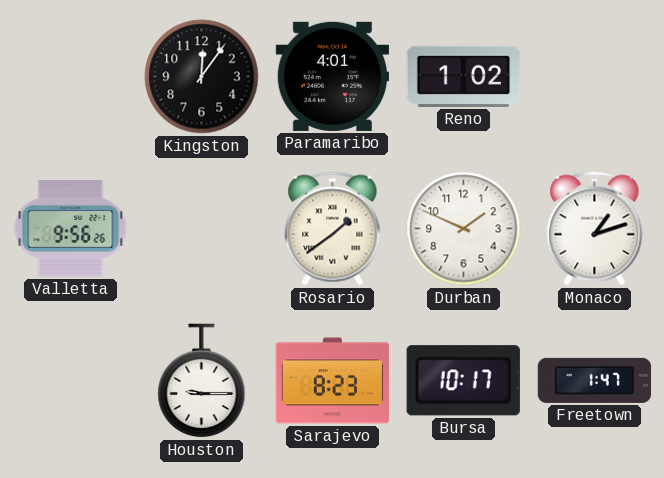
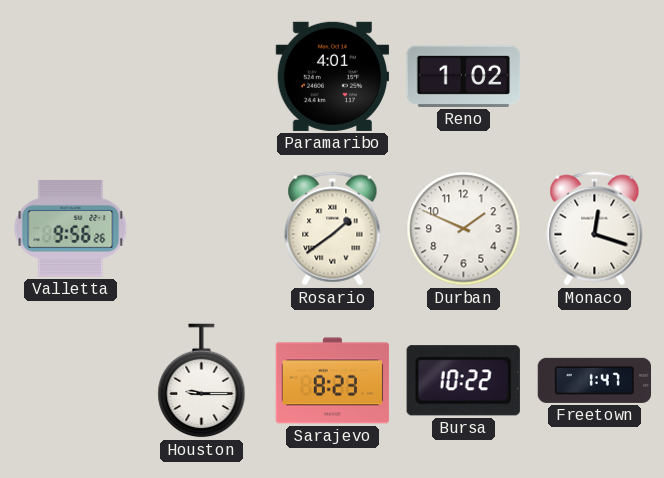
Kingston: 12:06 -> none (202, 77)
Monaco: 1:12 -> 12:18 (595, 229)
Bursa: 10:17 -> 10:22 (463, 381)
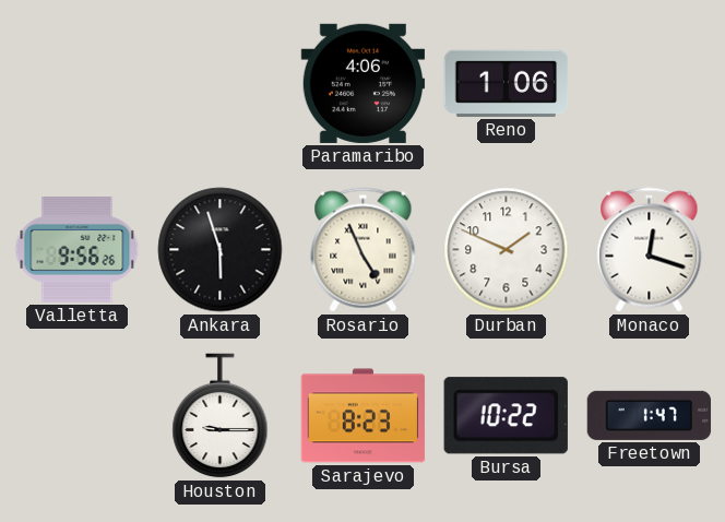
Paramaribo: 4:01 -> 4:06 (364, 83)
Reno: 1:02 -> 1:06 (507, 83)
Ankara: none -> 5:57 (221, 250)
Rosario: 1:39 -> 4:56 (364, 250)
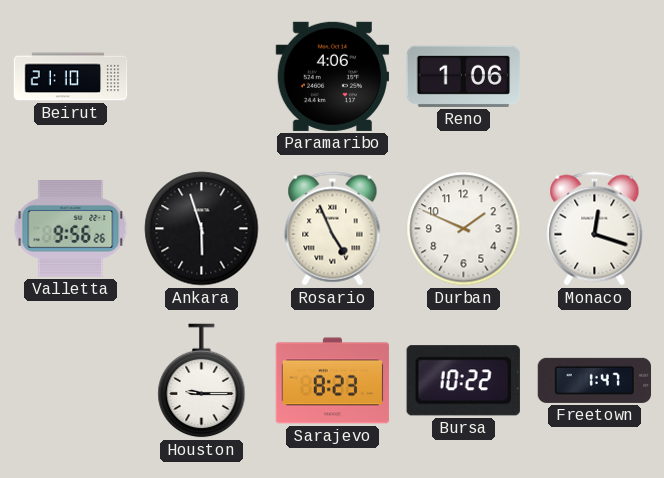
Beirut: none -> 21:10 (71, 77)
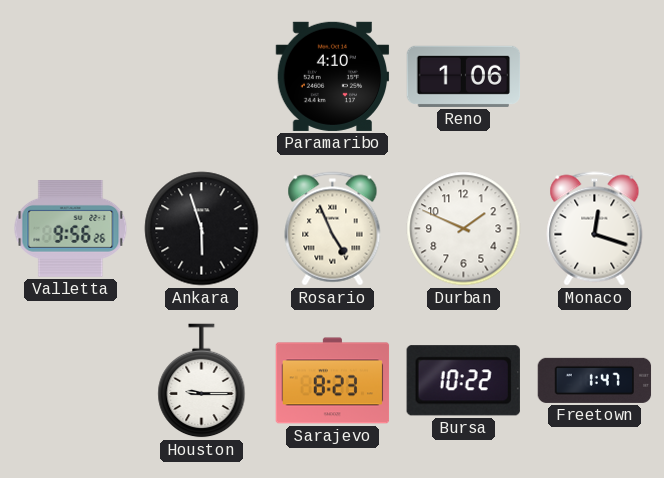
Beirut: 21:10 -> none (71, 77)
Paramaribo: 4:06 -> 4:10 (333, 76)
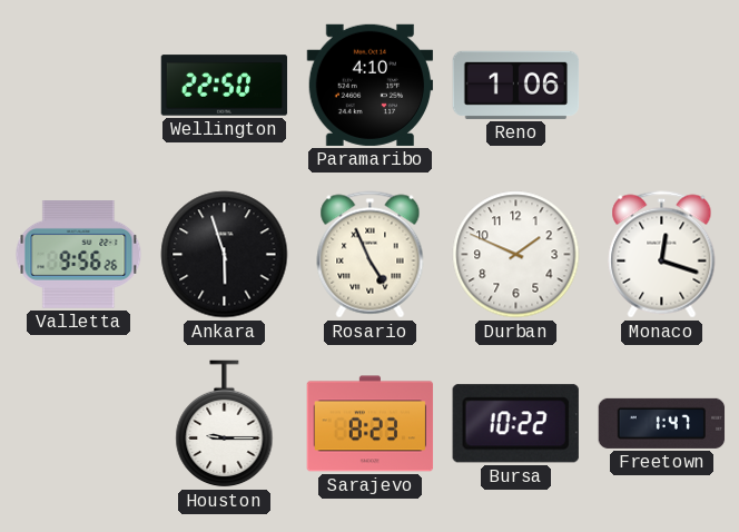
Wellington: none -> 22:50 (225, 86)
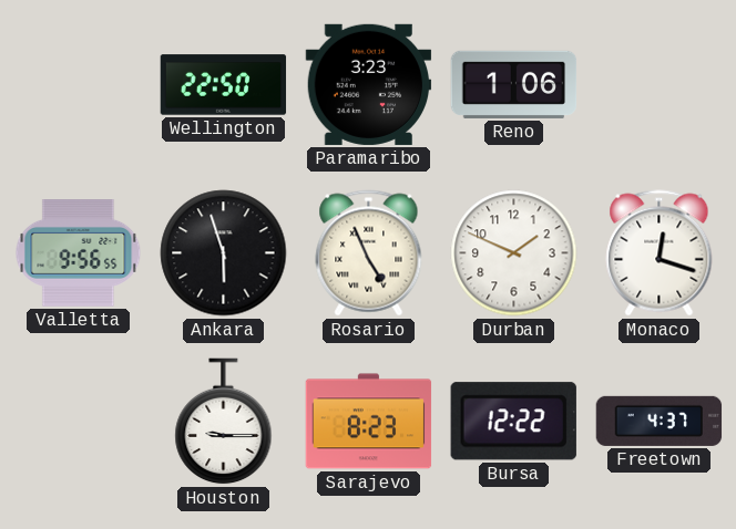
Paramaribo: 4:10 -> 3:23 (369, 84)
Valletta: 9:56:26 -> 9:56:55 (79, 253)
Bursa: 10:22 -> 12:22 (513, 422)
Freetown: 1:47 -> 4:37 (660, 421)
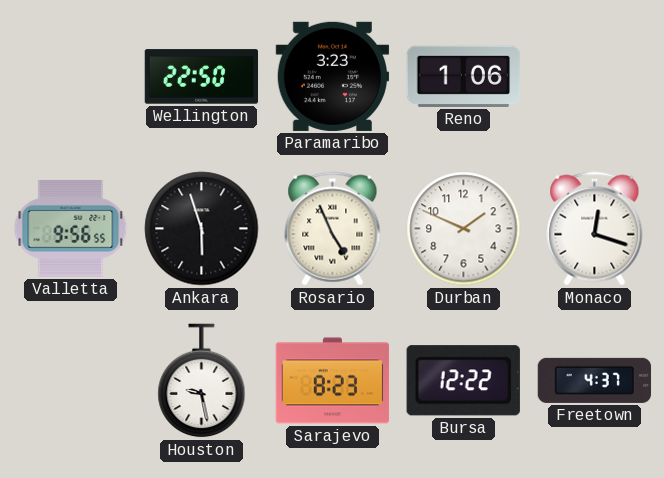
Houston: 9:15 -> 9:28 (202, 381)
